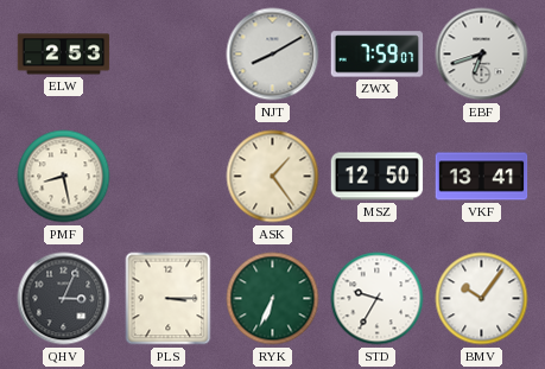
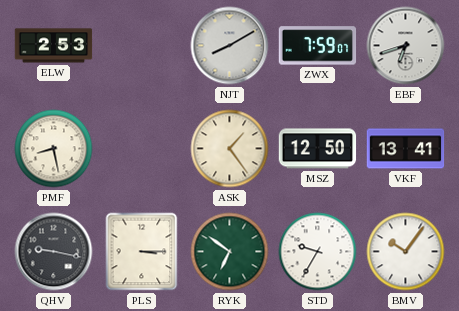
QHV: 3:04 -> 9:17 (54, 252)
RYK: 6:34 -> 6:51 (230, 252)
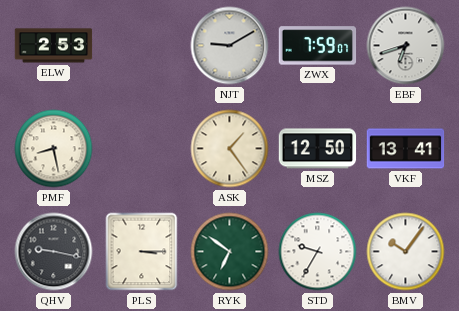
NJT: 8:10 -> 9:10 (230, 46)
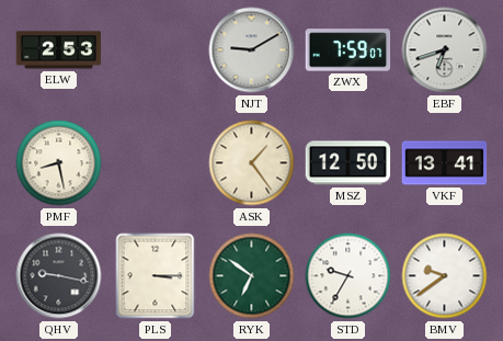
BMV: 10:06 -> 9:39 (445, 276)
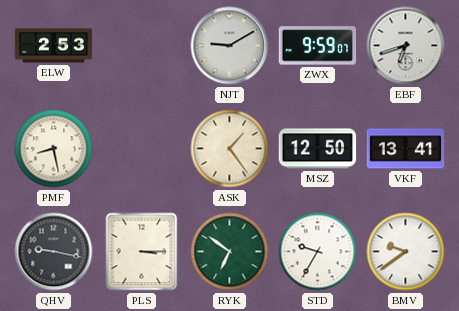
ZWX: 7:59 -> 9:59 (318, 46)
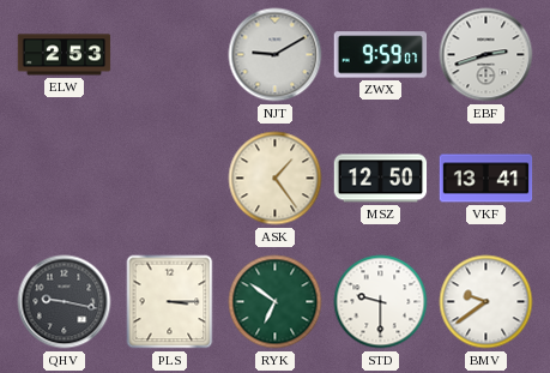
EBF: 6:42 -> 2:42 (486, 55)
PMF: 8:28 -> none (54, 149)
STD: 9:35 -> 9:30 (381, 302)
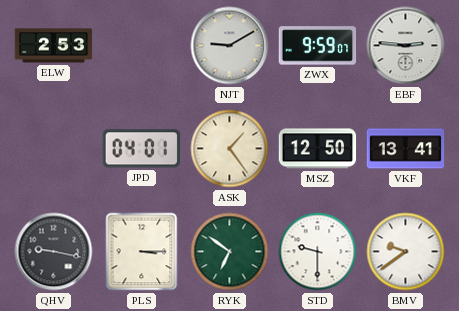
EBF: 2:42 -> 2:46 (406, 46)
JPD: none -> 04:01 (141, 149)
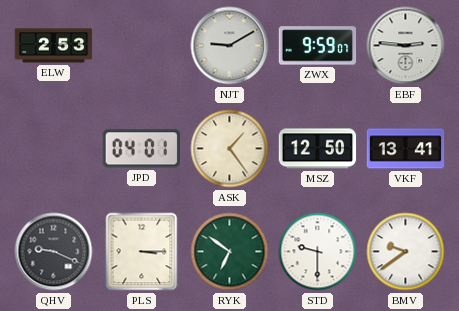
QHV: 9:17 -> 9:19 (54, 252)
